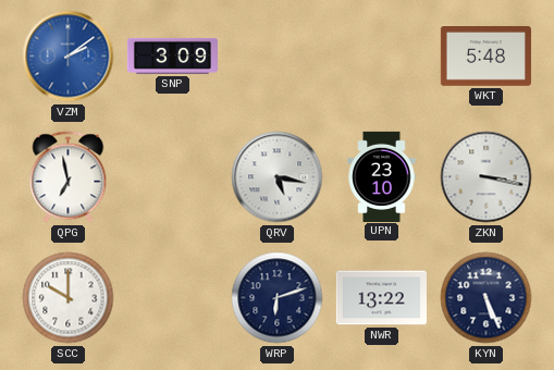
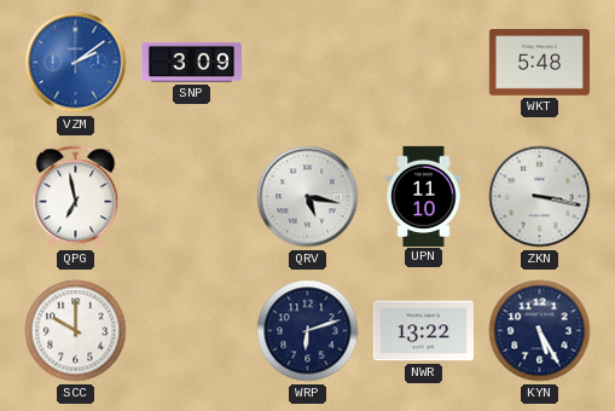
UPN: 23:10 -> 11:10 (424, 196)
KYN: 5:26 -> 5:25 (540, 331)
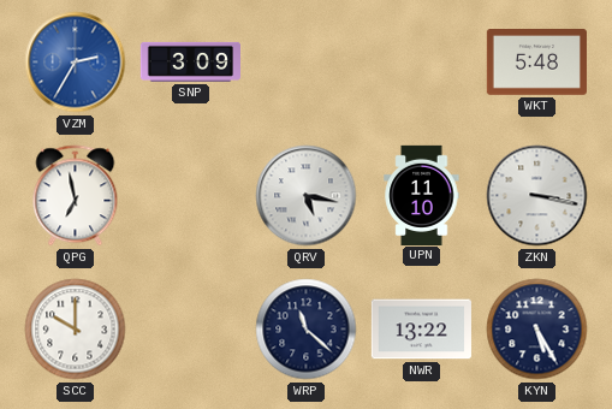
VZM: 2:09 -> 2:35 (76, 63)
WRP: 6:12 -> 11:22 (307, 330)
